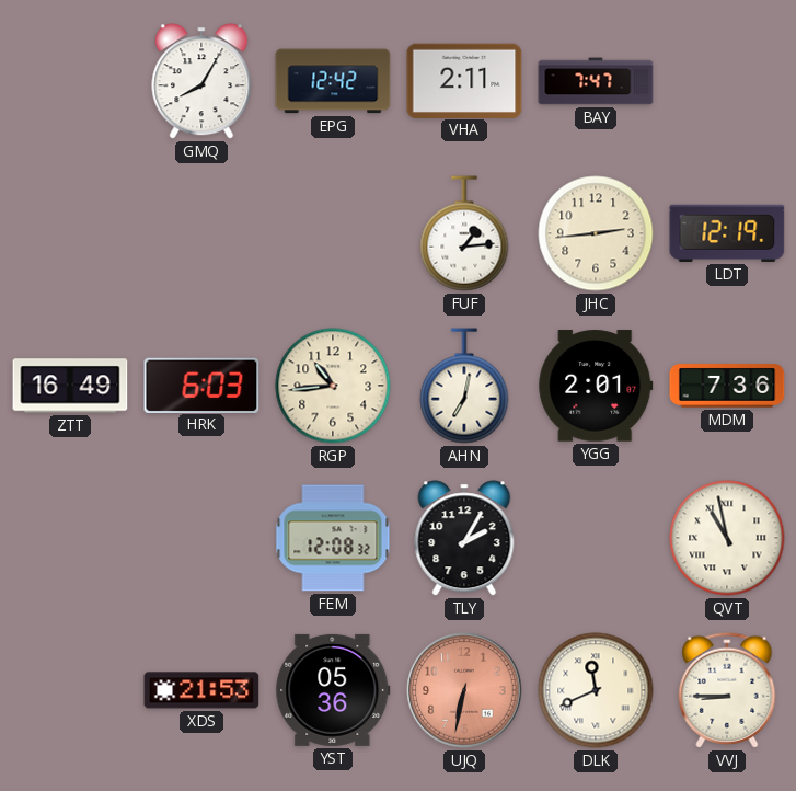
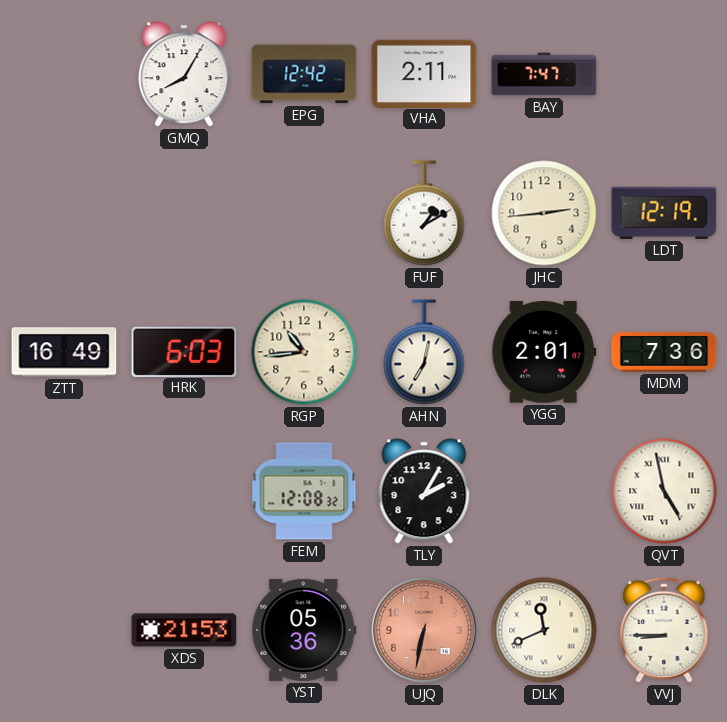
FUF: 1:14 -> 1:10 (424, 213)
QVT: 10:58 -> 4:58 (664, 491)
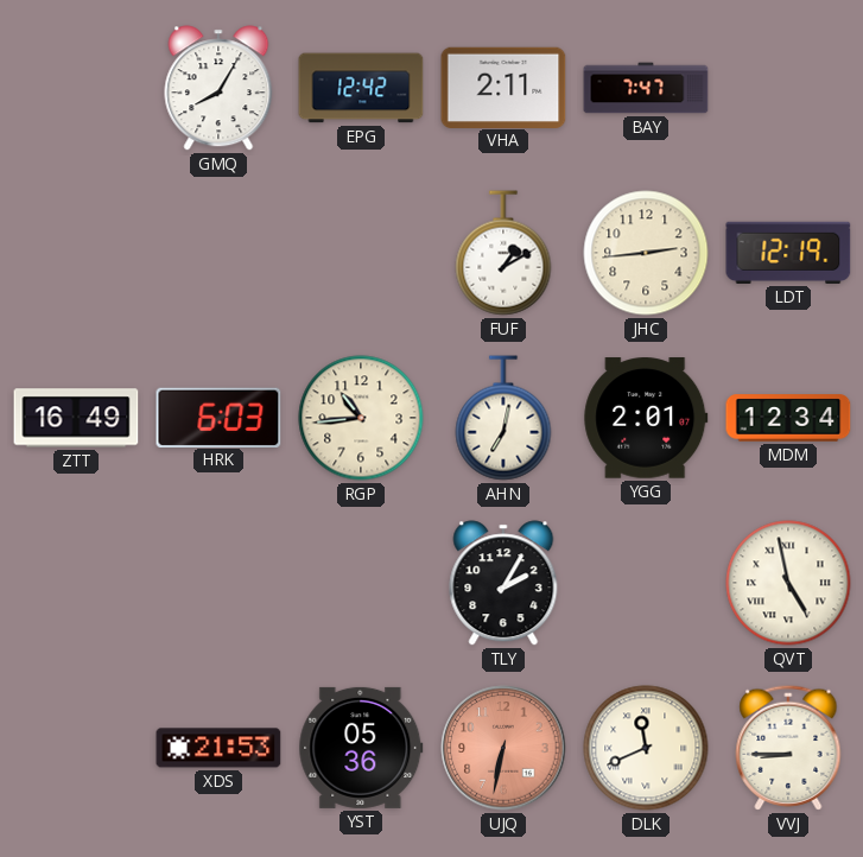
MDM: 7:36 -> 12:34 (788, 418)
FEM: 12:08 -> none (304, 491)
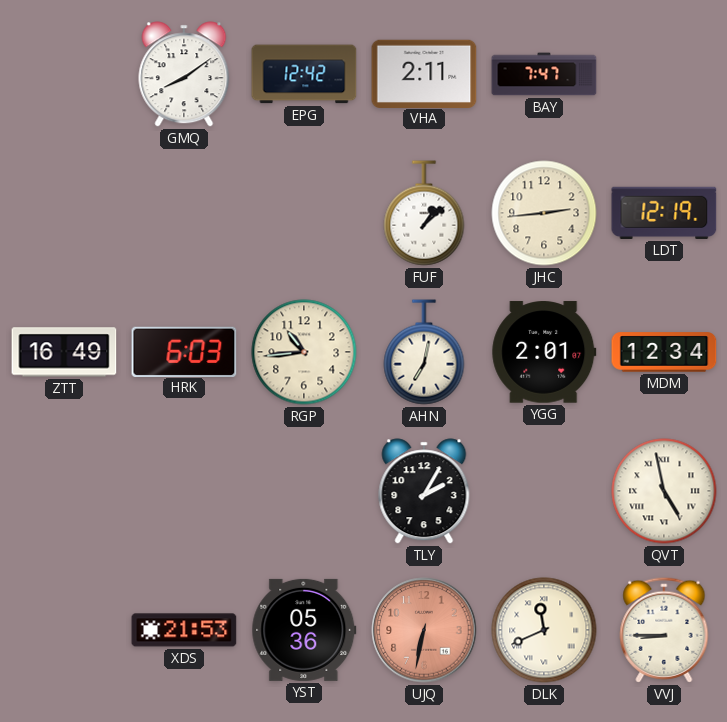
GMQ: 8:05 -> 8:09 (184, 74)
FUF: 1:10 -> 1:08 (424, 213)
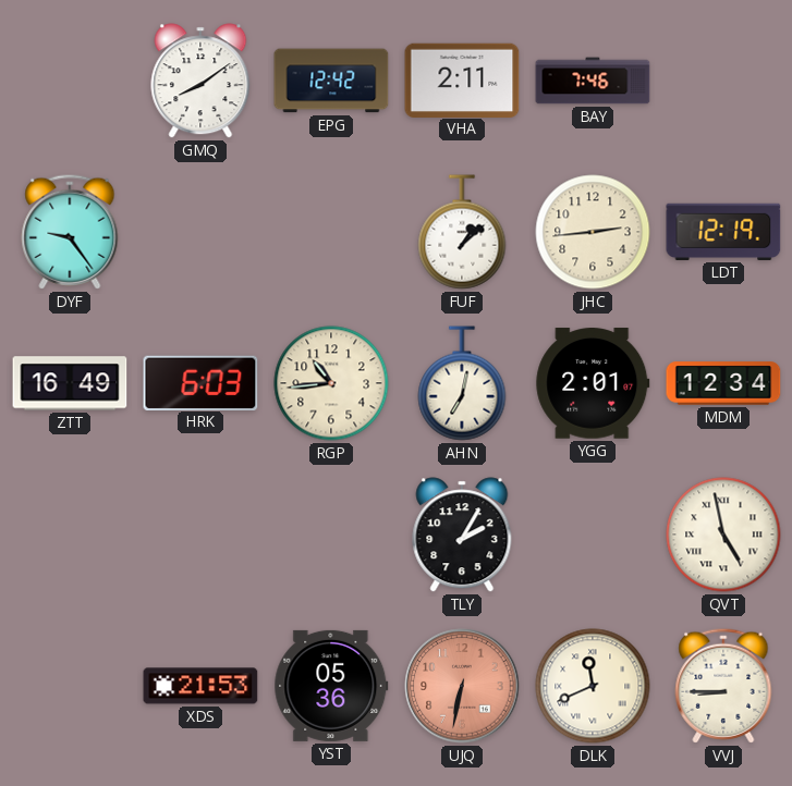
BAY: 7:47 -> 7:46 (593, 81)
DYF: none -> 9:24 (70, 232)
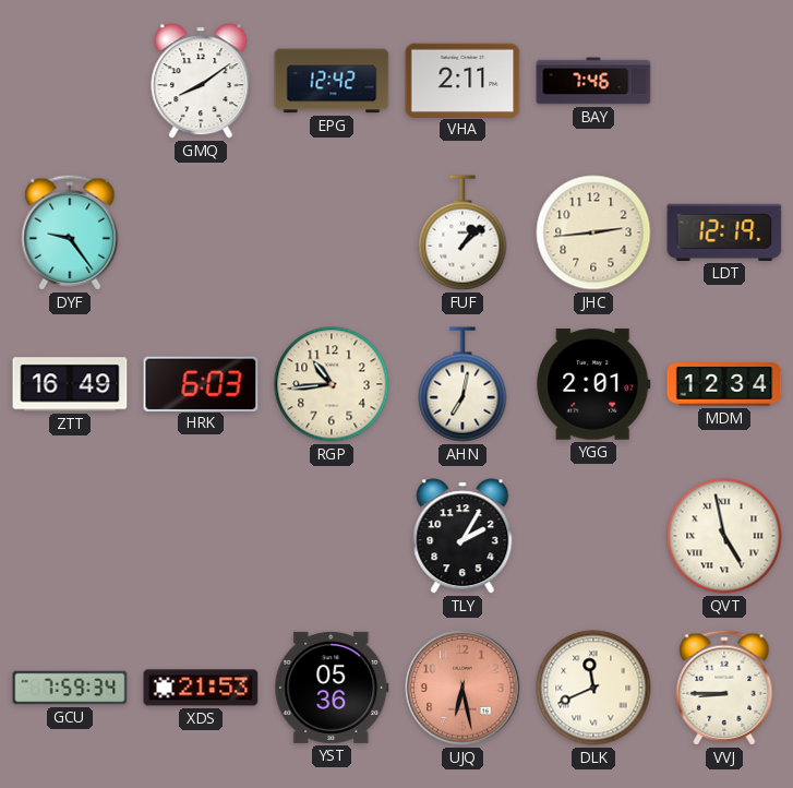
GCU: none -> 7:59 (70, 688)
UJQ: 6:32 -> 6:28 (462, 688)
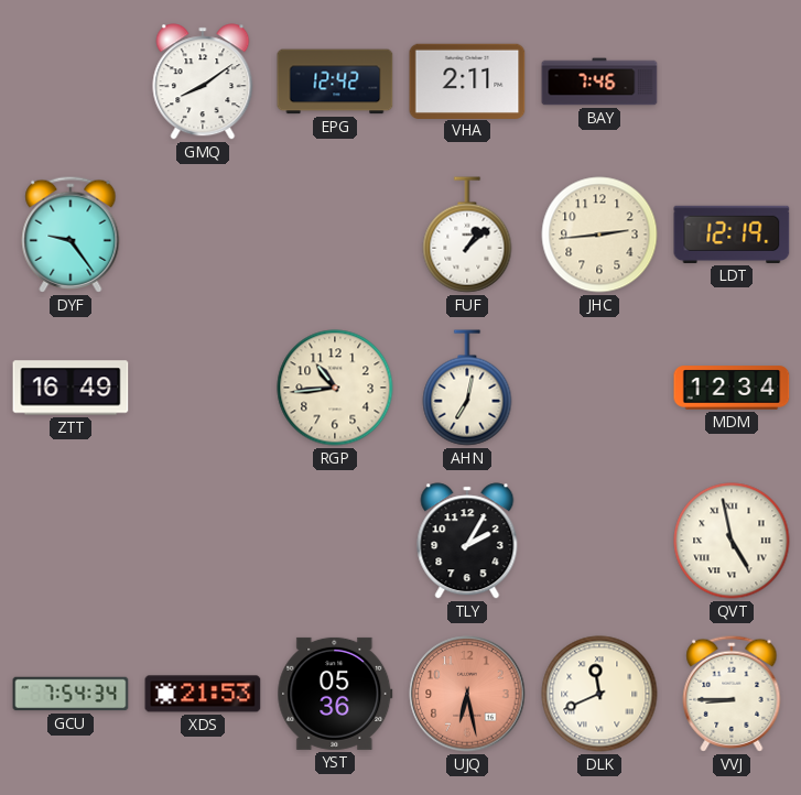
HRK: 6:03 -> none (201, 383)
YGG: 2:01 -> none (593, 384)
GCU: 7:59 -> 7:54 (71, 694)
